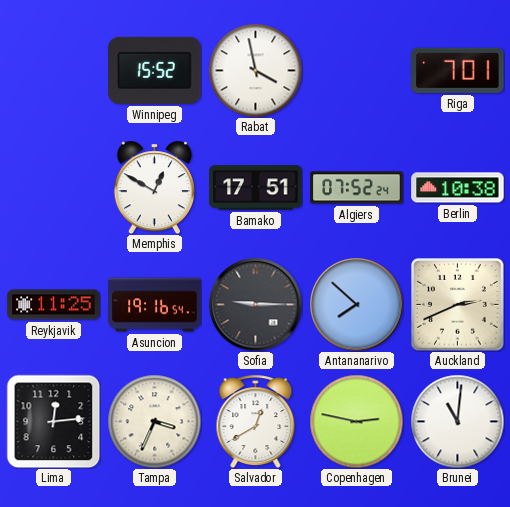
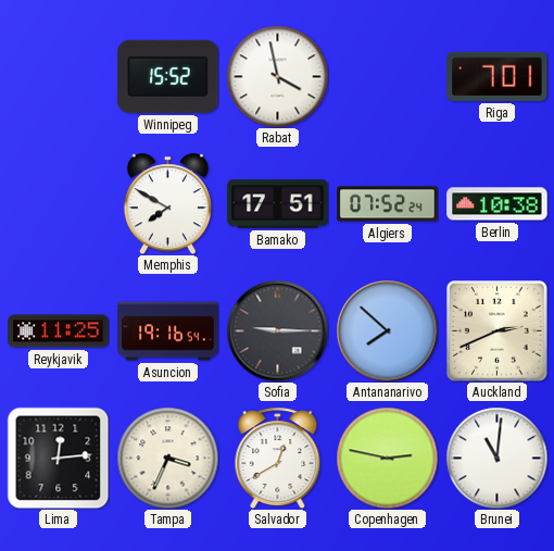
Memphis: 12:50 -> 7:50 (167, 203)
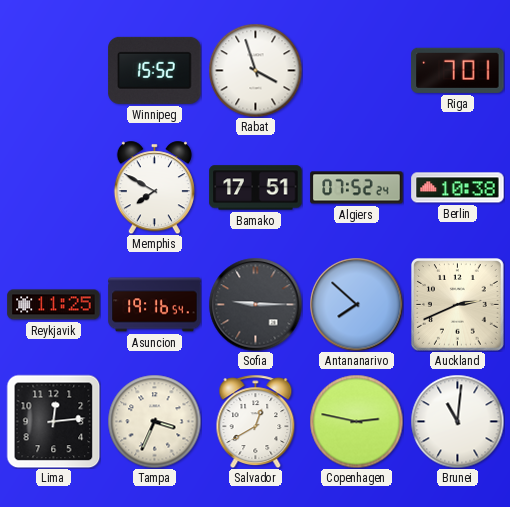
Rabat: 3:58 -> 3:57 (255, 70)
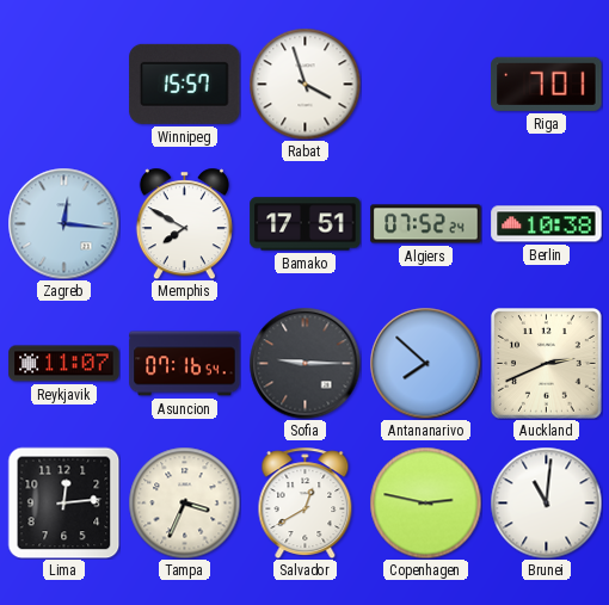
Winnipeg: 15:52 -> 15:57 (185, 84)
Zagreb: none -> 12:16 (63, 223)
Reykjavik: 11:25 -> 11:07 (64, 364)
Asuncion: 19:16 -> 07:16 (185, 364)
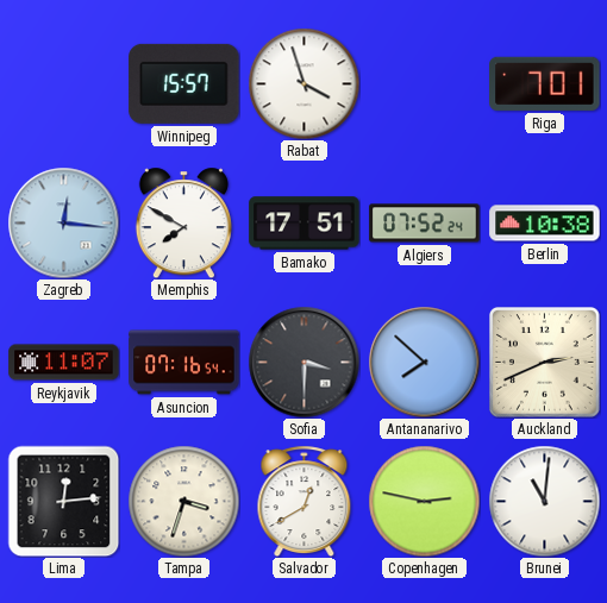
Sofia: 9:15 -> 3:30 (303, 362)
Tampa: 3:34 -> 3:33 (183, 501)
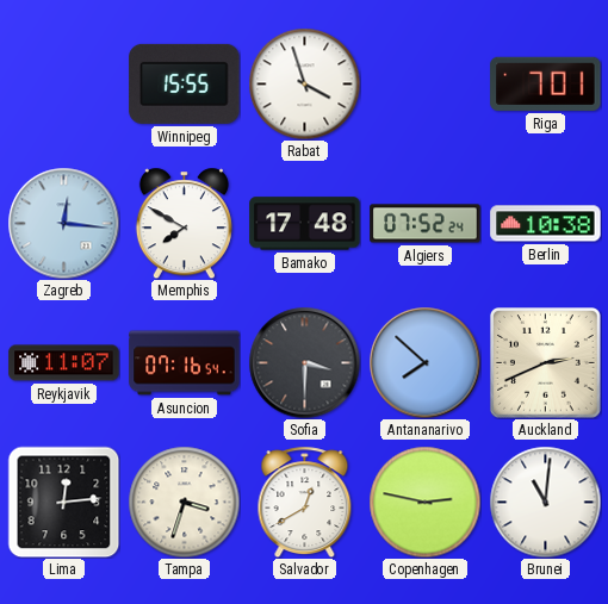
Winnipeg: 15:57 -> 15:55 (185, 83)
Bamako: 17:51 -> 17:48 (305, 224)
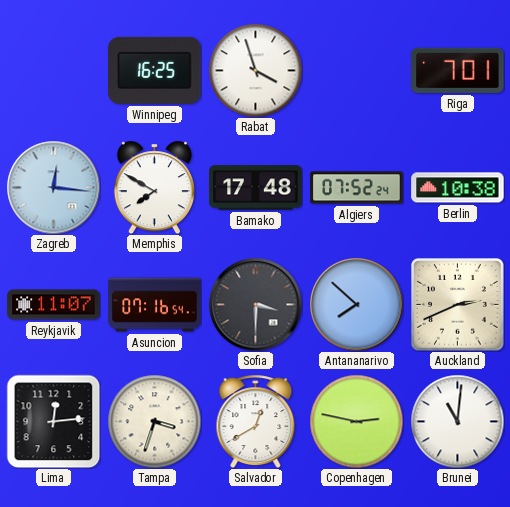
Winnipeg: 15:55 -> 16:25 (155, 70)
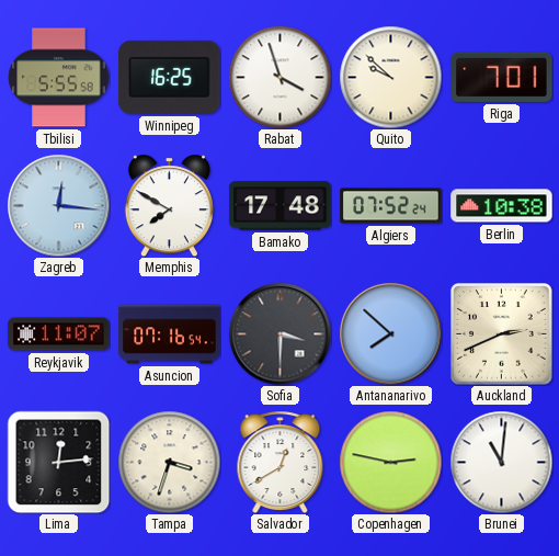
Tbilisi: none -> 5:55 (58, 78)
Quito: none -> 9:52 (390, 77)
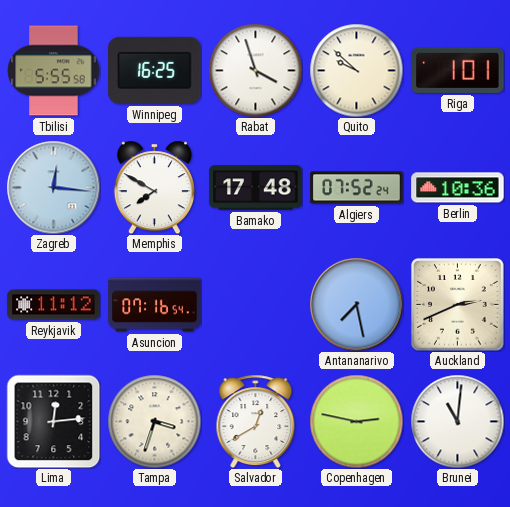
Riga: 7:01 -> 1:01 (458, 70)
Berlin: 10:38 -> 10:36 (458, 188)
Reykjavik: 11:07 -> 11:12 (54, 305)
Sofia: 3:30 -> none (279, 333)
Antananarivo: 7:52 -> 7:28 (356, 304)
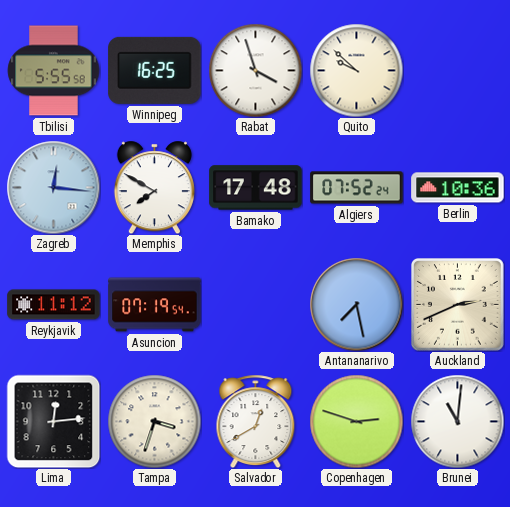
Riga: 1:01 -> none (458, 70)
Asuncion: 07:16 -> 07:19 (155, 305)
Copenhagen: 2:47 -> 2:48 (356, 421)
